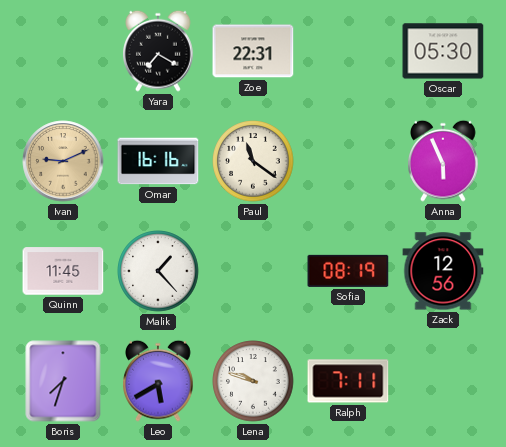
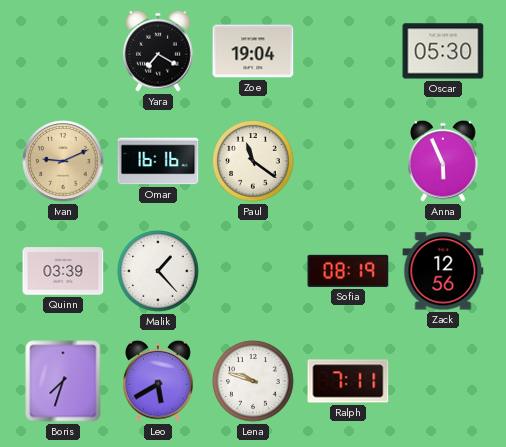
Zoe: 22:31 -> 19:04 (253, 51)
Quinn: 11:45 -> 03:39 (63, 271)
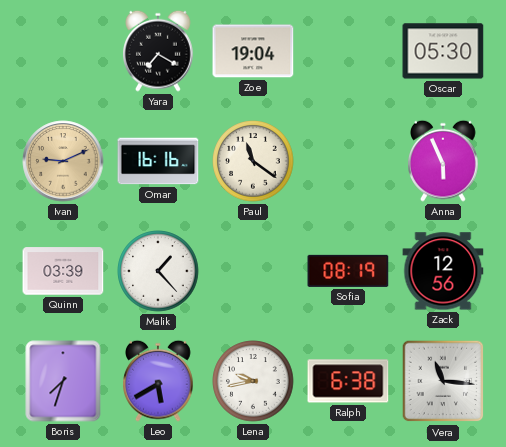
Lena: 9:48 -> 9:43 (253, 381)
Ralph: 7:11 -> 6:38 (348, 381)
Vera: none -> 11:16 (443, 381)
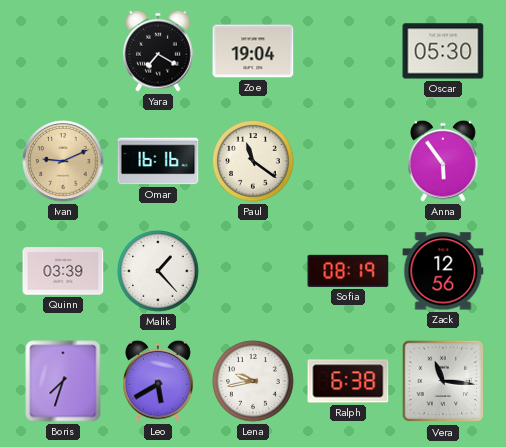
Anna: 5:56 -> 5:54 (444, 161)
